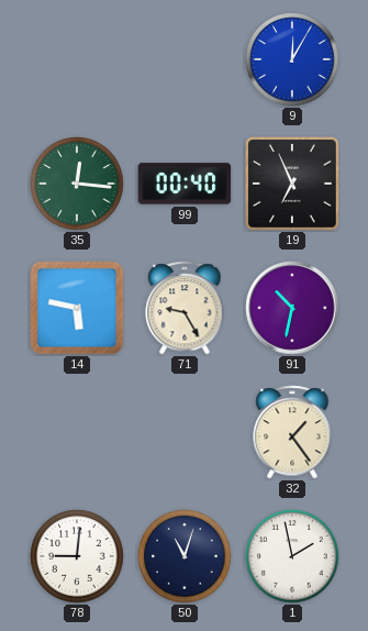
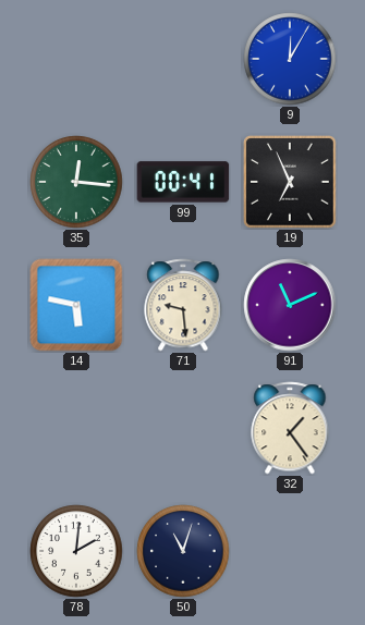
99: 00:40 -> 00:41 (183, 182)
71: 9:25 -> 9:29 (183, 305)
91: 10:32 -> 11:11 (290, 305)
78: 9:01 -> 2:01 (76, 551)
1: 1:58 -> none (292, 556)
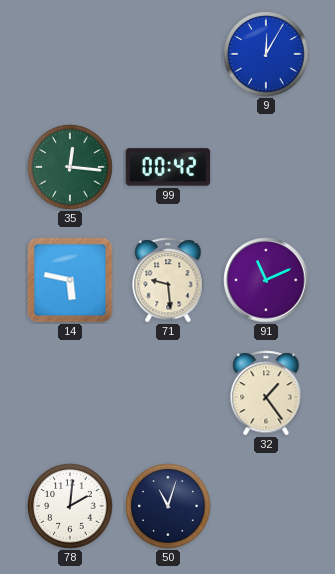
99: 00:41 -> 00:42 (168, 167)
19: 6:56 -> none (291, 183)
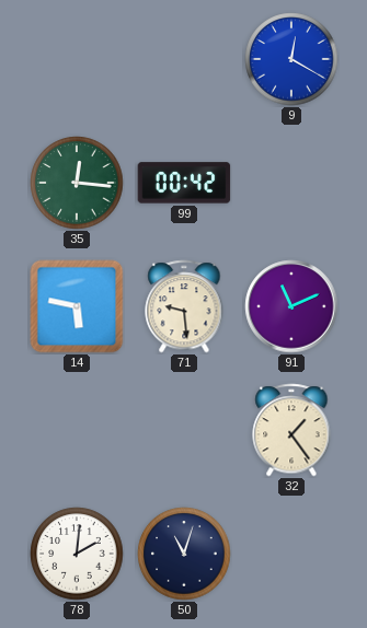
9: 12:05 -> 12:20 (291, 59)
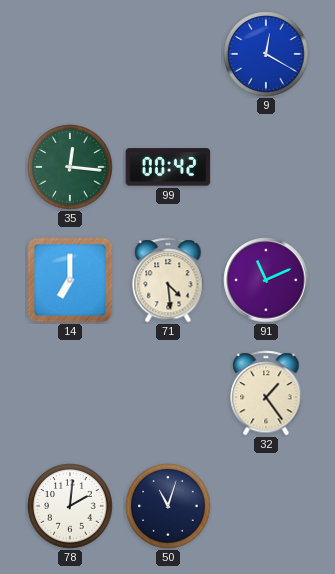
14: 5:47 -> 7:00 (70, 280)
71: 9:29 -> 4:29 (168, 280)
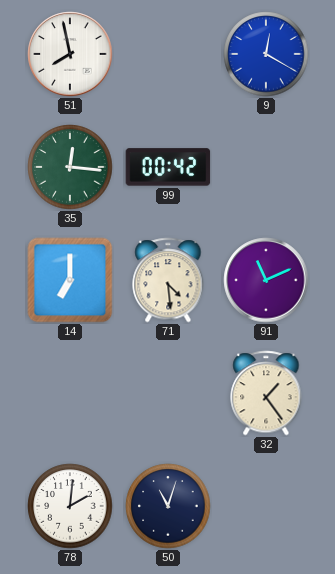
51: none -> 7:58 (70, 54)
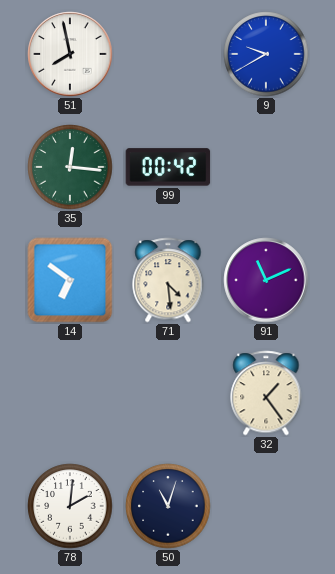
9: 12:20 -> 9:40 (266, 54)
14: 7:00 -> 6:51 (70, 280)
